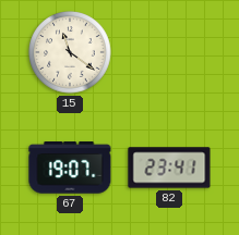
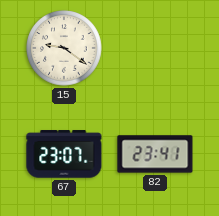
15: 11:21 -> 9:21 (64, 48)
67: 19:07 -> 23:07 (64, 154)
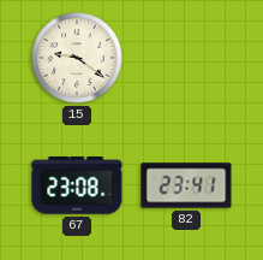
67: 23:07 -> 23:08 (77, 185)
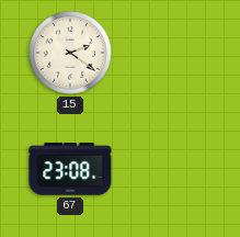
15: 9:21 -> 2:21 (70, 53)
82: 23:41 -> none (186, 185)
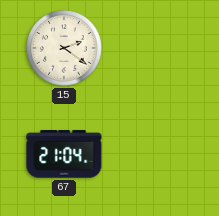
67: 23:08 -> 21:04 (64, 154)
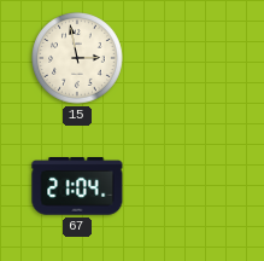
15: 2:21 -> 2:58 (77, 58)
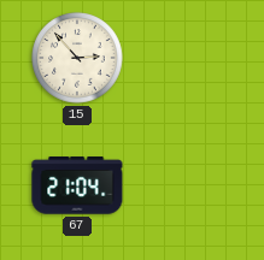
15: 2:58 -> 2:53 (77, 58)
